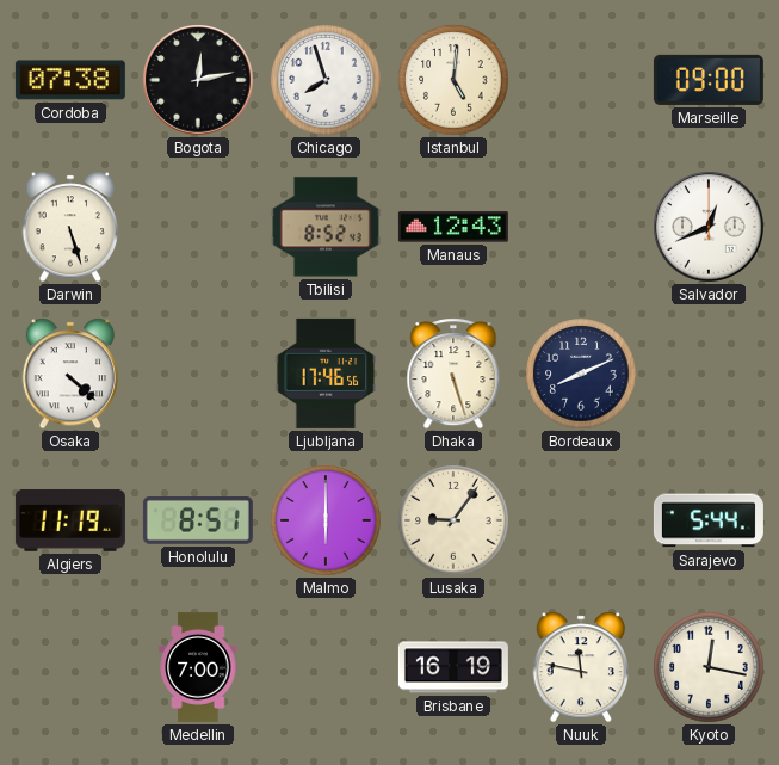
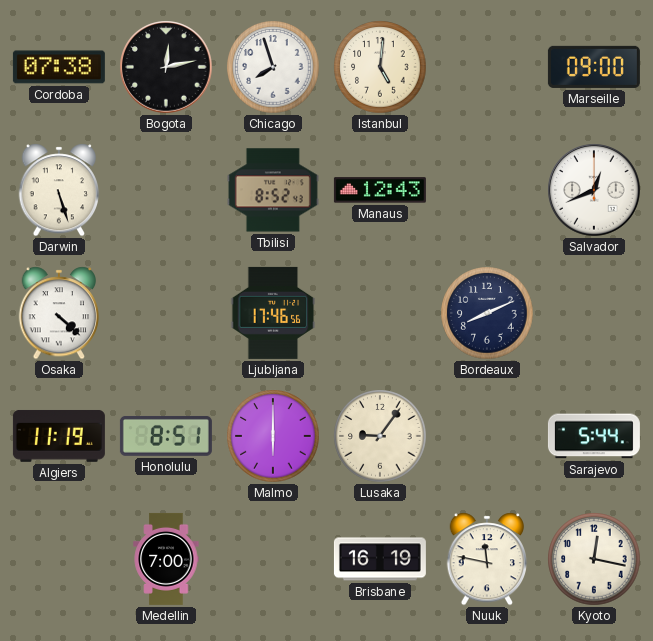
Dhaka: 5:27 -> none (453, 374)
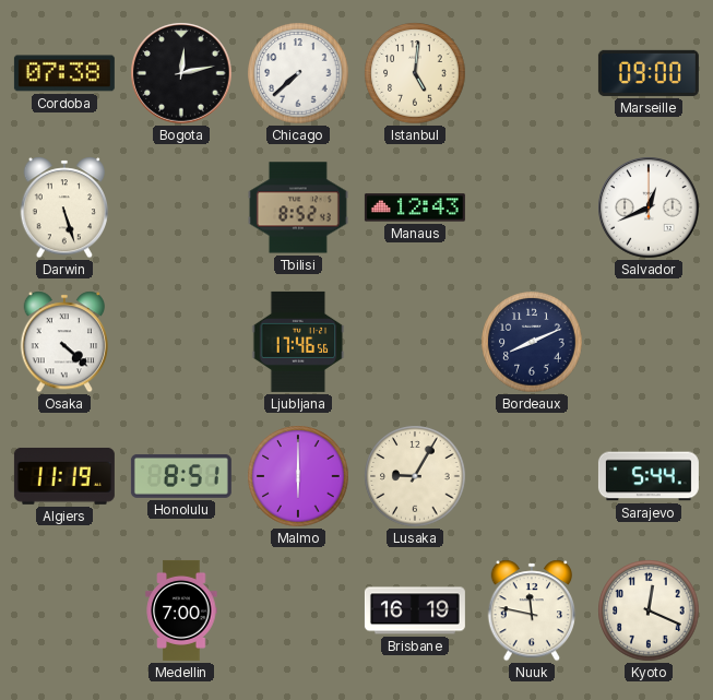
Chicago: 7:57 -> 7:38 (298, 73)
Lusaka: 9:06 -> 9:05 (415, 476)
Kyoto: 12:17 -> 12:19 (649, 610)
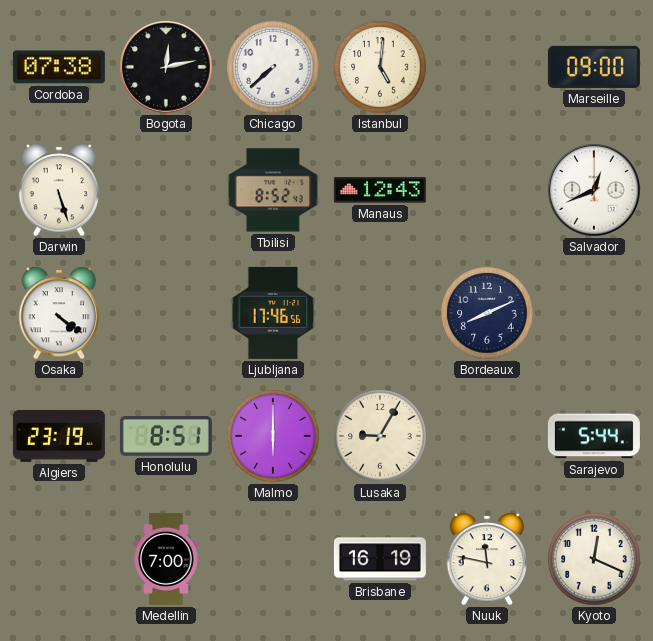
Osaka: 4:22 -> 4:21 (59, 313)
Algiers: 11:19 -> 23:19 (59, 436)
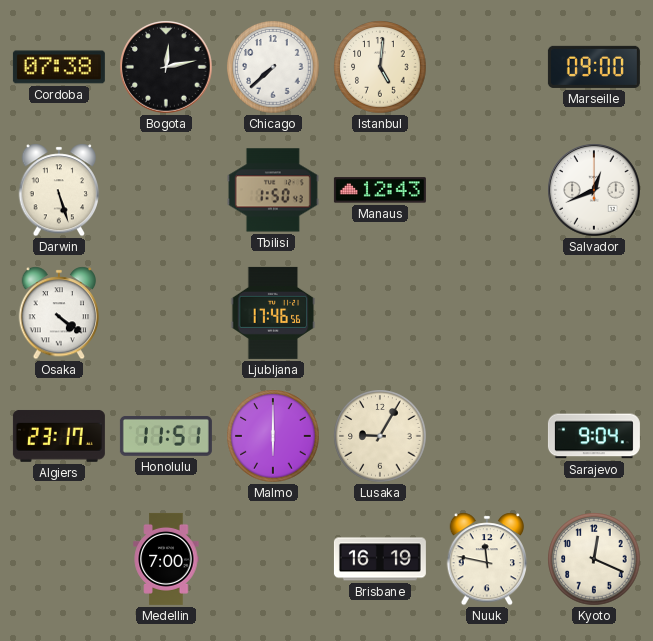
Tbilisi: 8:52 -> 1:50 (273, 190)
Bordeaux: 8:11 -> none (487, 313)
Algiers: 23:19 -> 23:17 (59, 436)
Honolulu: 8:51 -> 11:51 (166, 436)
Sarajevo: 5:44 -> 9:04 (594, 436)
